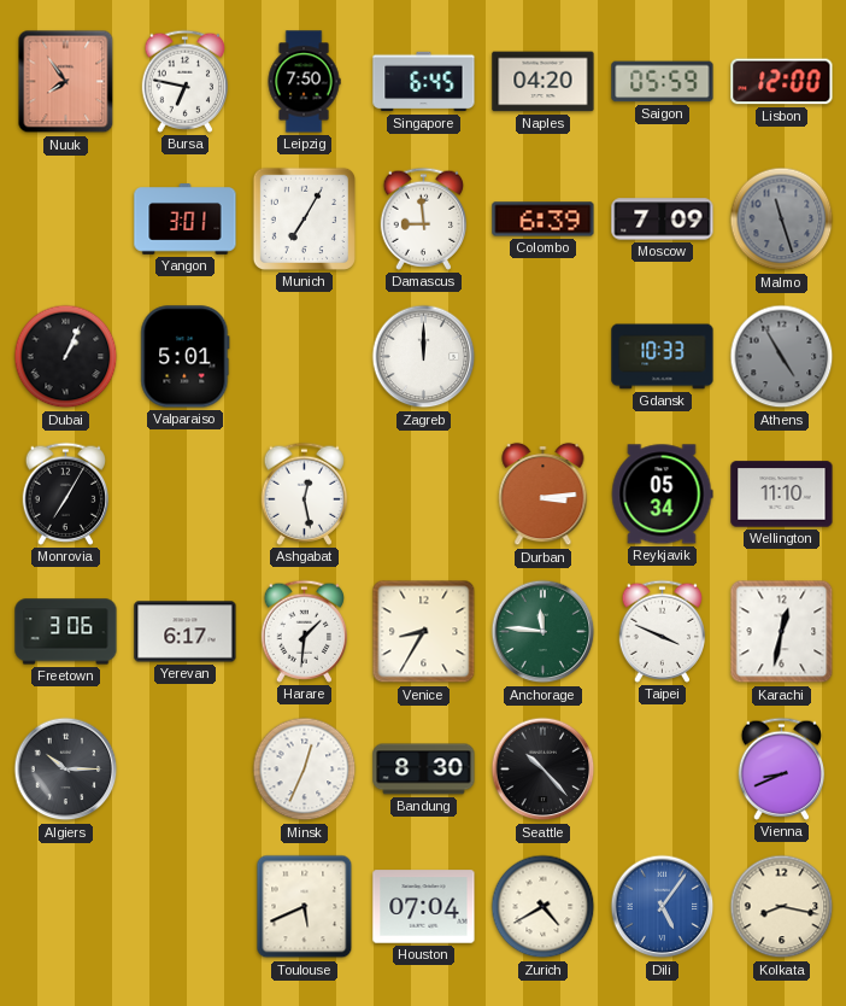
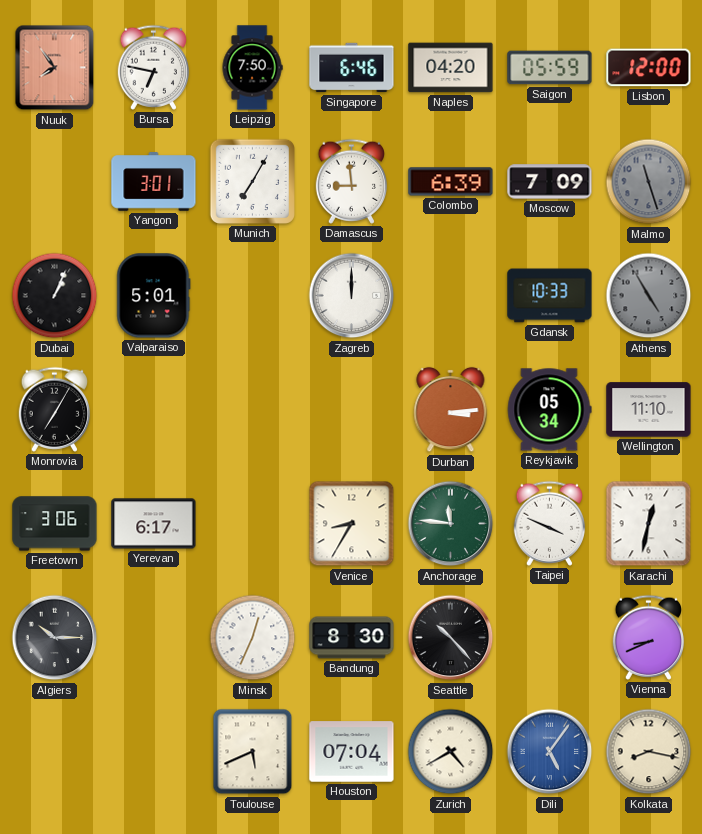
Singapore: 6:45 -> 6:46 (352, 68)
Ashgabat: 12:28 -> none (305, 493)
Harare: 1:31 -> none (305, 631)
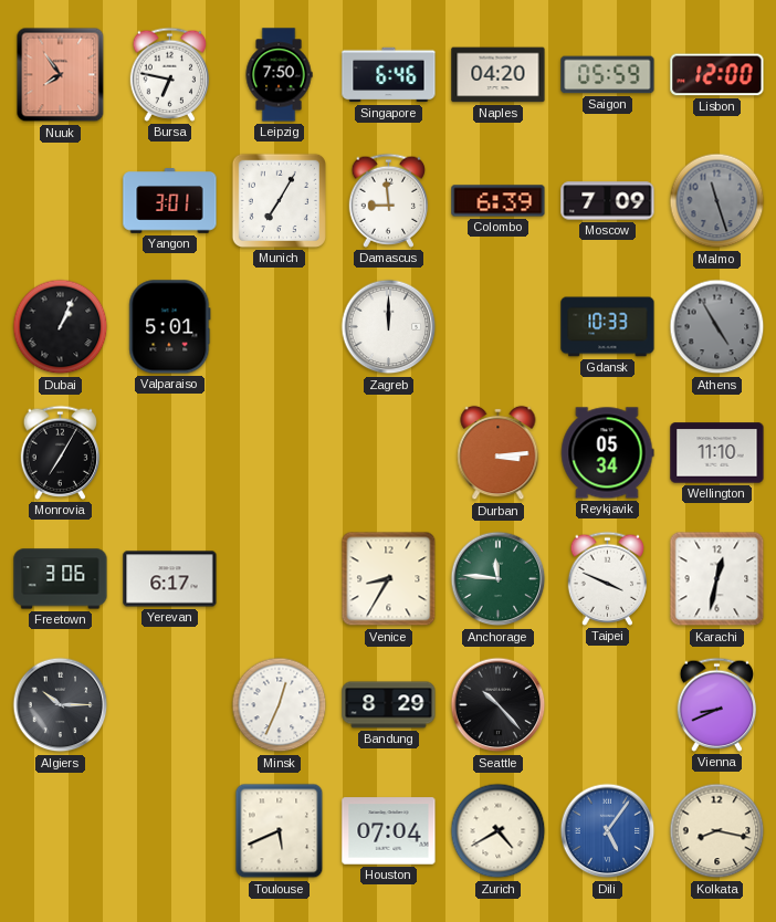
Bandung: 8:30 -> 8:29 (389, 705)
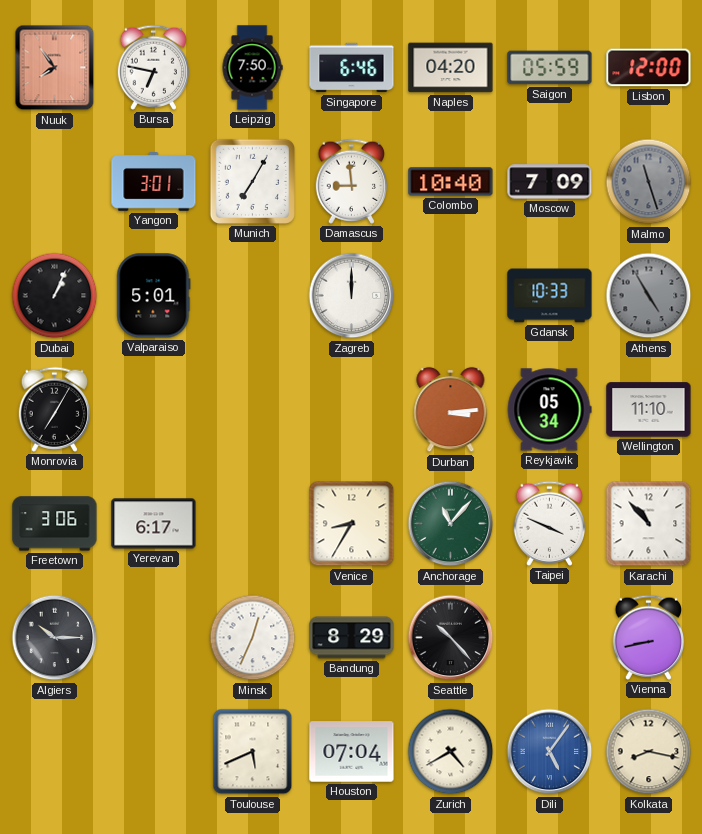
Colombo: 6:39 -> 10:40 (451, 182)
Anchorage: 11:46 -> 11:07 (451, 524)
Karachi: 12:32 -> 10:53 (649, 524)
Vienna: 8:41 -> 8:43 (649, 637)
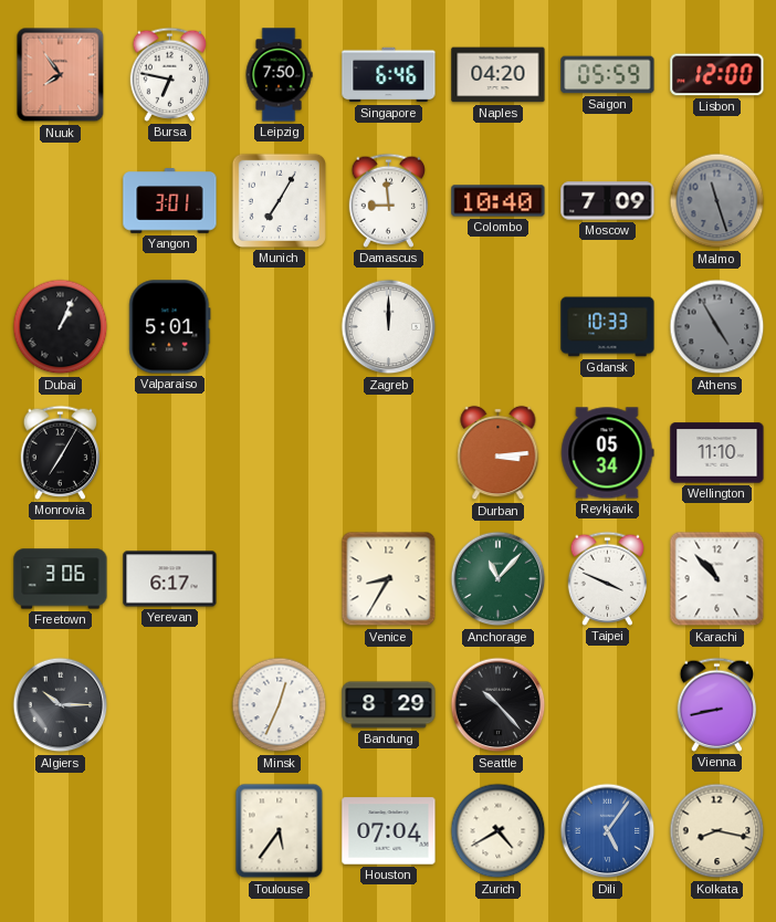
Toulouse: 5:41 -> 5:36 (280, 831)
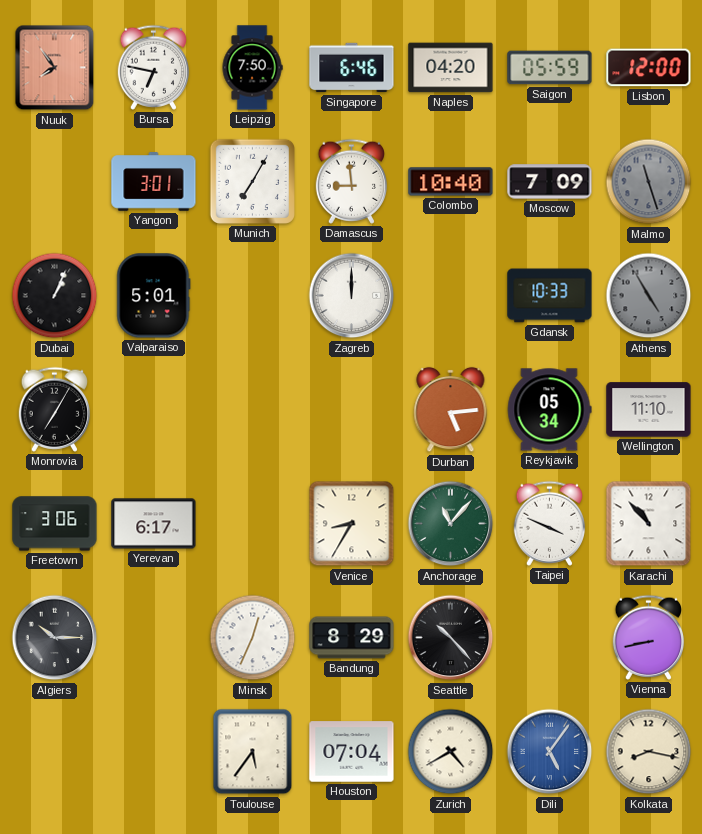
Durban: 3:14 -> 5:14 (451, 410)
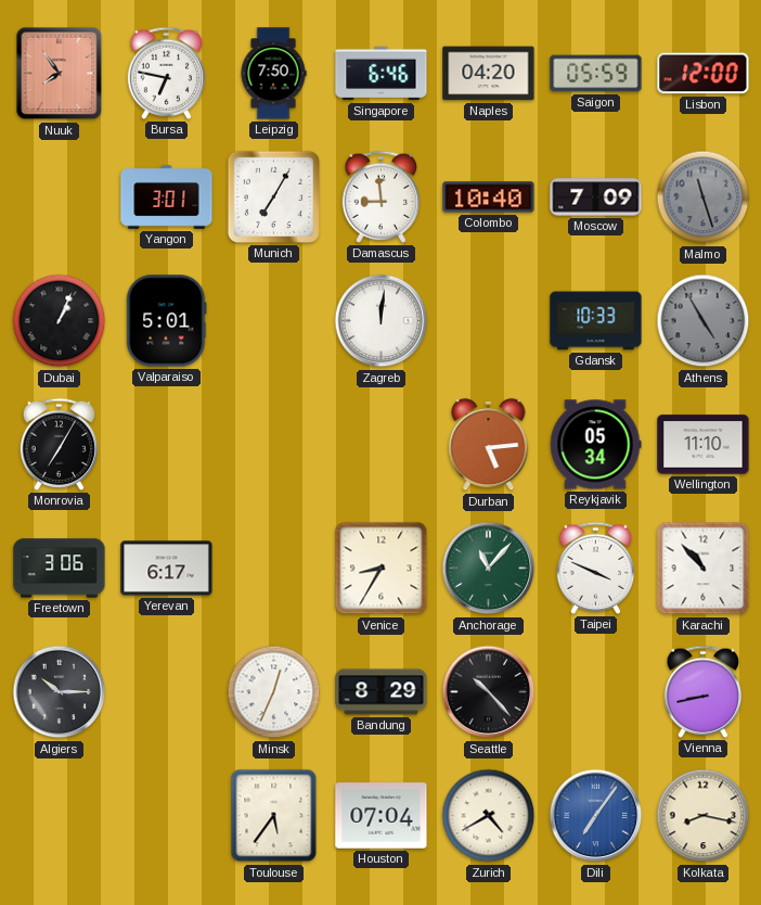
Zagreb: 12:00 -> 12:01 (382, 321)
Dili: 5:06 -> 7:06 (596, 816)
